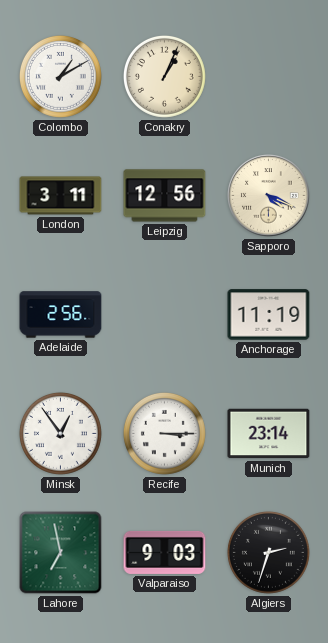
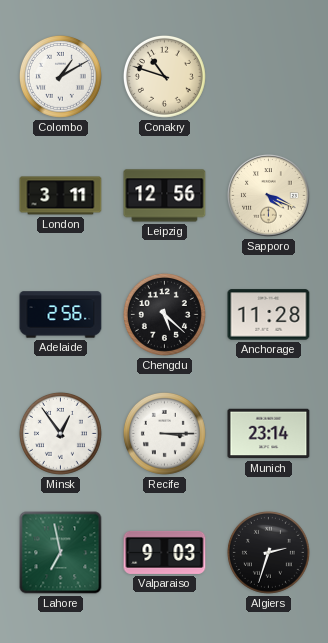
Conakry: 1:04 -> 10:48 (164, 76)
Chengdu: none -> 5:22 (164, 314)
Anchorage: 11:19 -> 11:28 (269, 315)
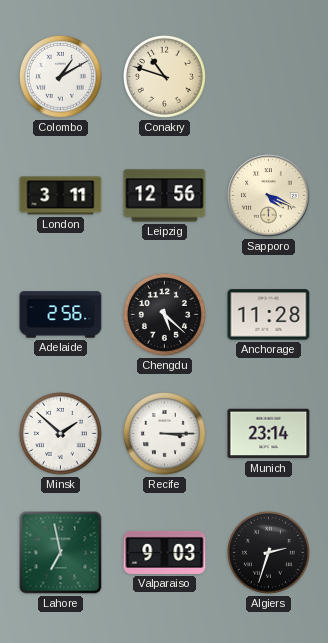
Minsk: 12:54 -> 1:52 (60, 433)
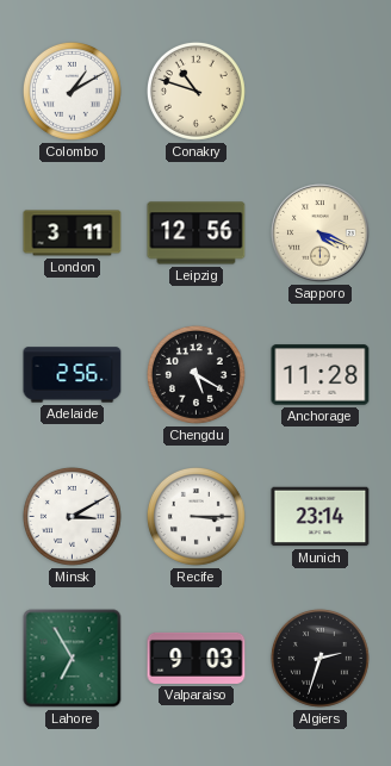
Chengdu: 5:22 -> 5:20 (195, 374)
Minsk: 1:52 -> 3:10 (72, 516)
Lahore: 6:58 -> 6:55 (73, 659)
